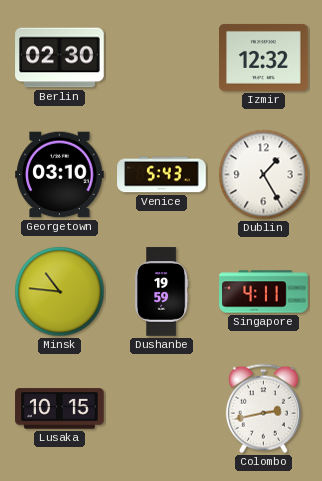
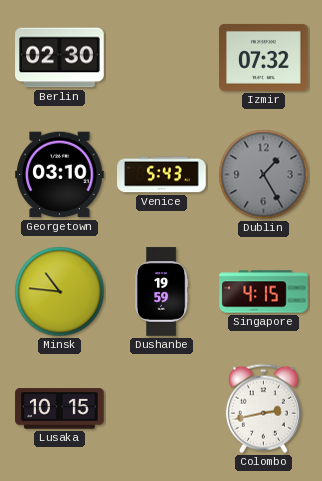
Izmir: 12:32 -> 07:32 (264, 57)
Dublin dial: white -> grey (264, 175)
Singapore: 4:11 -> 4:15 (264, 292)
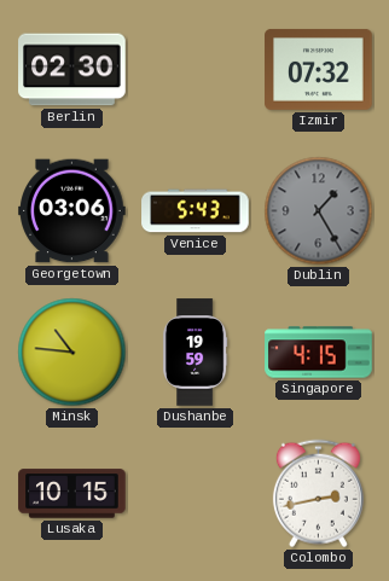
Georgetown: 03:10 -> 03:06 (72, 211)
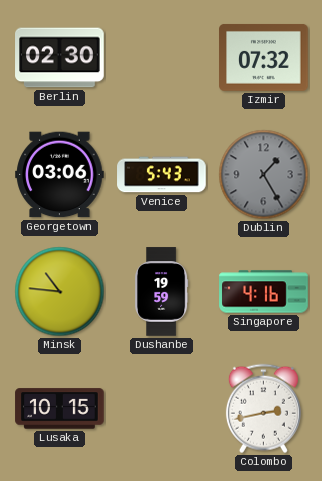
Singapore: 4:15 -> 4:16 (264, 292)
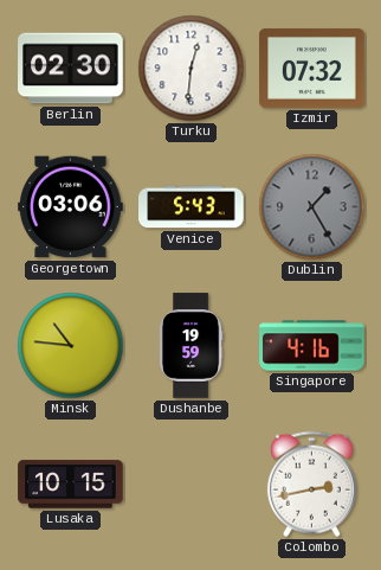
Turku: none -> 12:31 (192, 69)
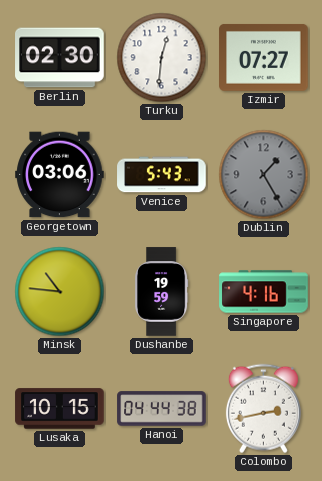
Izmir: 07:32 -> 07:27 (264, 57)
Hanoi: none -> 04:44 (162, 409)
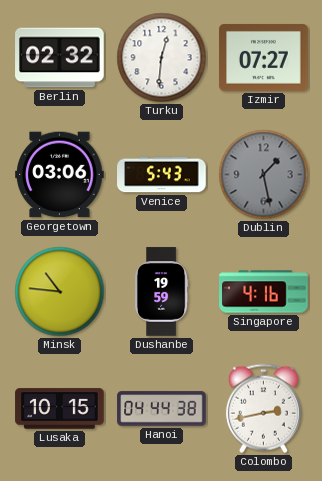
Berlin: 02:30 -> 02:32 (60, 58)
Dublin: 1:25 -> 1:28 (264, 175)
